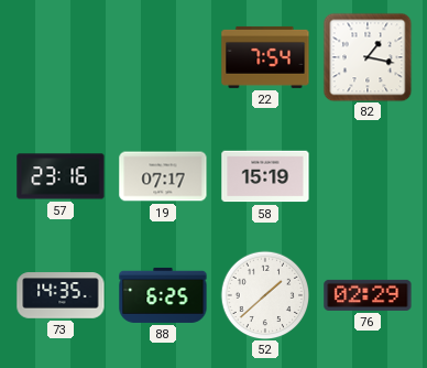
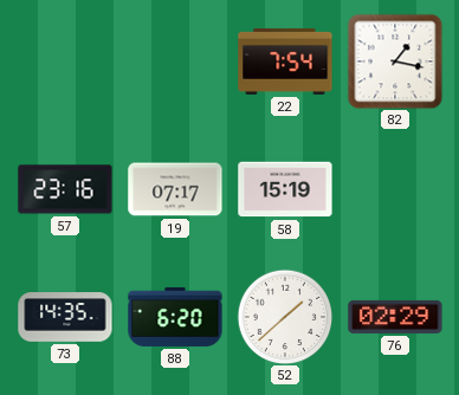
88: 6:25 -> 6:20 (175, 317)
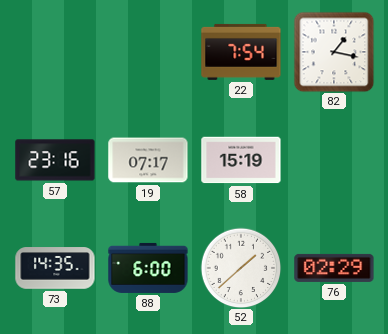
88: 6:20 -> 6:00 (148, 268)
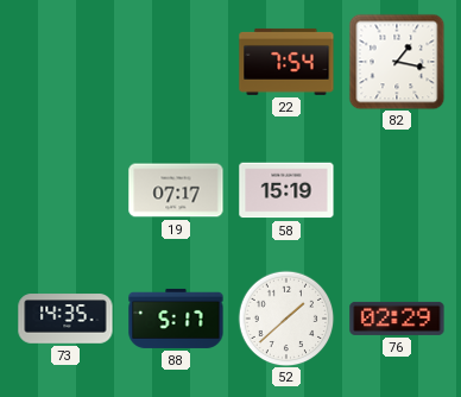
57: 23:16 -> none (55, 160)
88: 6:00 -> 5:17 (176, 319)
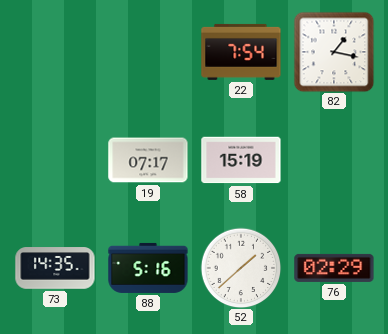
88: 5:17 -> 5:16 (148, 268)
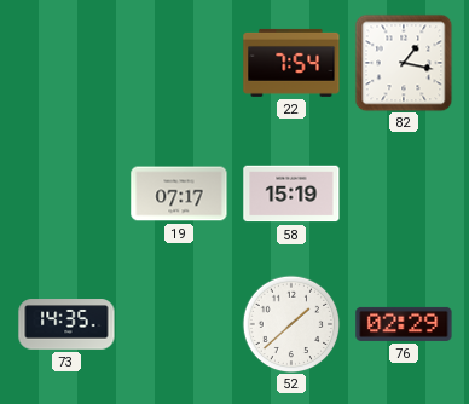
88: 5:16 -> none (148, 268)
